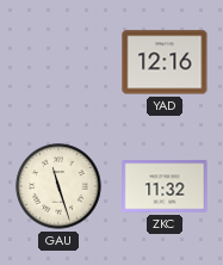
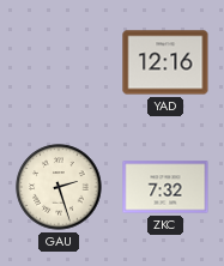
GAU: 11:27 -> 2:27 (59, 187)
ZKC: 11:32 -> 7:32 (165, 187)
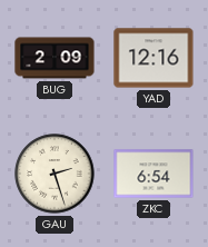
BUG: none -> 2:09 (55, 58)
ZKC: 7:32 -> 6:54 (153, 174)
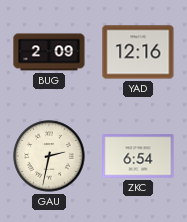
GAU: 2:27 -> 2:32 (49, 156)
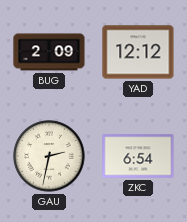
YAD: 12:16 -> 12:12 (138, 52)
